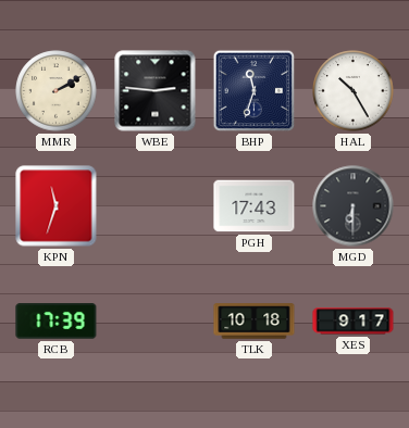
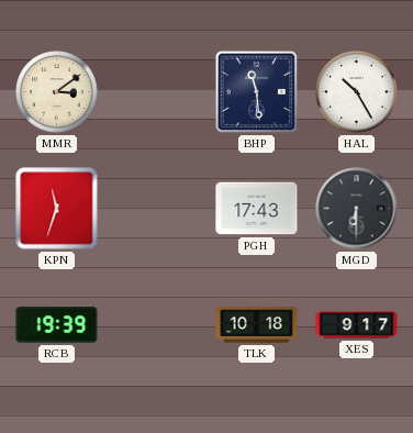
MMR: 2:10 -> 3:09 (57, 92)
WBE: 2:46 -> none (156, 91)
BHP: 11:33 -> 11:29 (257, 92)
RCB: 17:39 -> 19:39 (57, 325)
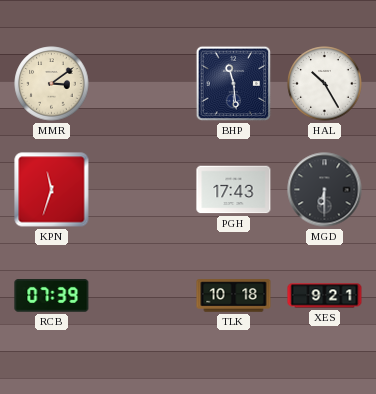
RCB: 19:39 -> 07:39 (52, 296)
XES: 9:17 -> 9:21 (325, 296)
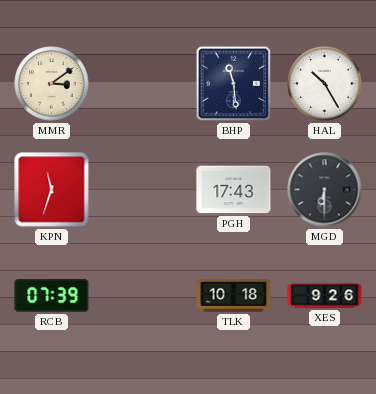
XES: 9:21 -> 9:26 (325, 296)
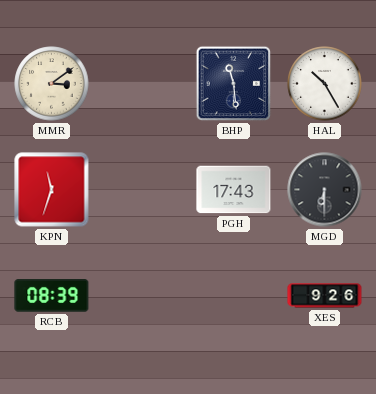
RCB: 07:39 -> 08:39 (52, 296)
TLK: 10:18 -> none (234, 296)
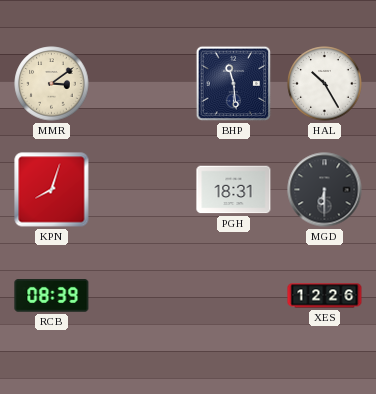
KPN: 11:33 -> 8:03 (52, 190)
PGH: 17:43 -> 18:31 (234, 190)
XES: 9:26 -> 12:26 (325, 296)
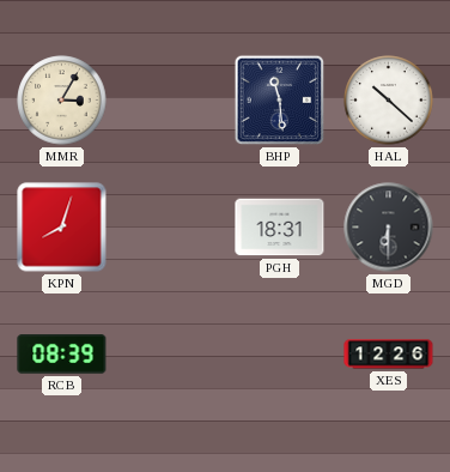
MMR: 3:09 -> 3:05 (62, 101)
HAL: 10:25 -> 10:22 (389, 101)
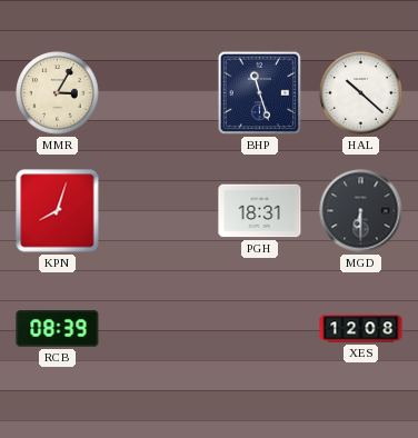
BHP: 11:29 -> 11:27 (260, 93)
XES: 12:26 -> 12:08 (361, 329)
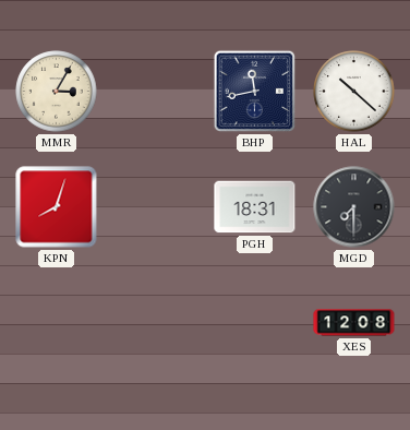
BHP: 11:27 -> 11:43 (255, 92)
MGD: 6:30 -> 7:30 (354, 207)
RCB: 08:39 -> none (58, 329)
